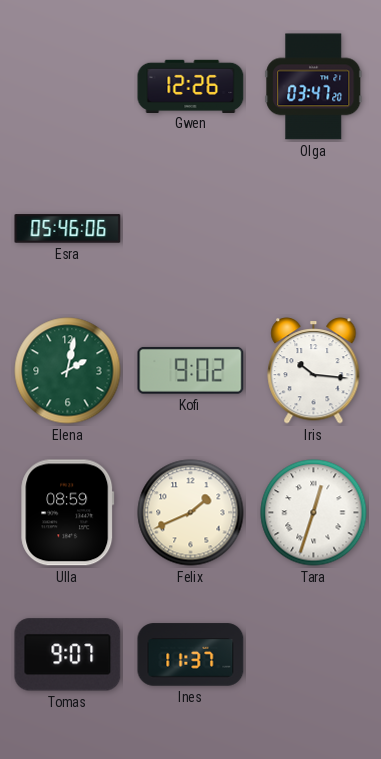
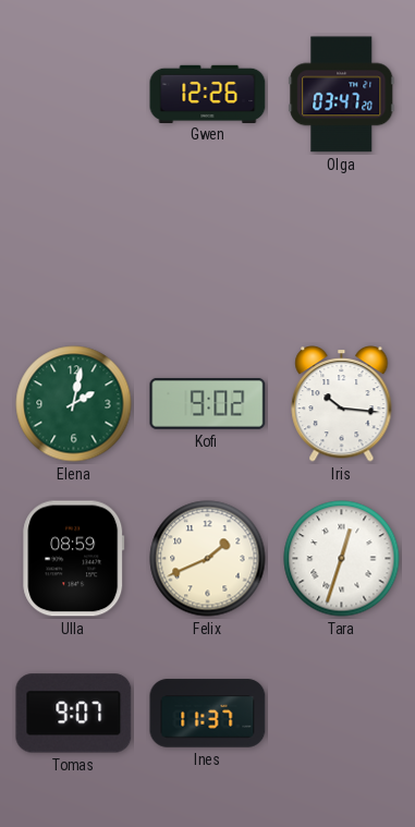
Esra: 05:46 -> none (68, 229)
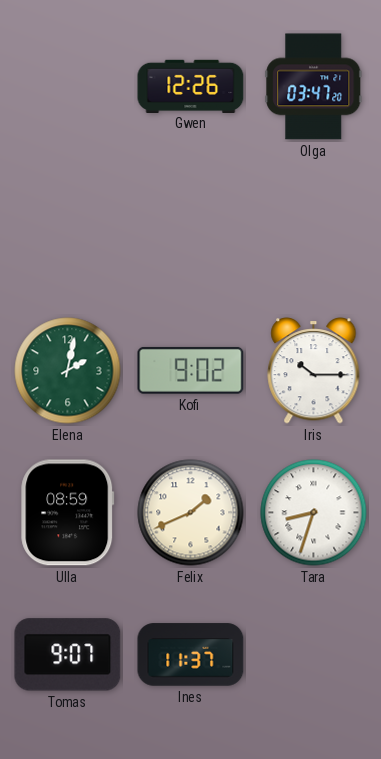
Iris: 10:16 -> 10:15 (314, 371)
Tara: 12:33 -> 8:33 (314, 513)
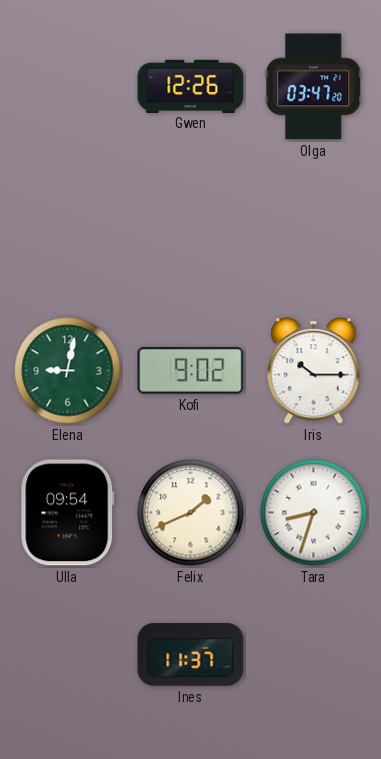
Elena: 2:02 -> 9:02 (68, 371)
Ulla: 08:59 -> 09:54 (68, 513)
Tomas: 9:07 -> none (68, 655)
